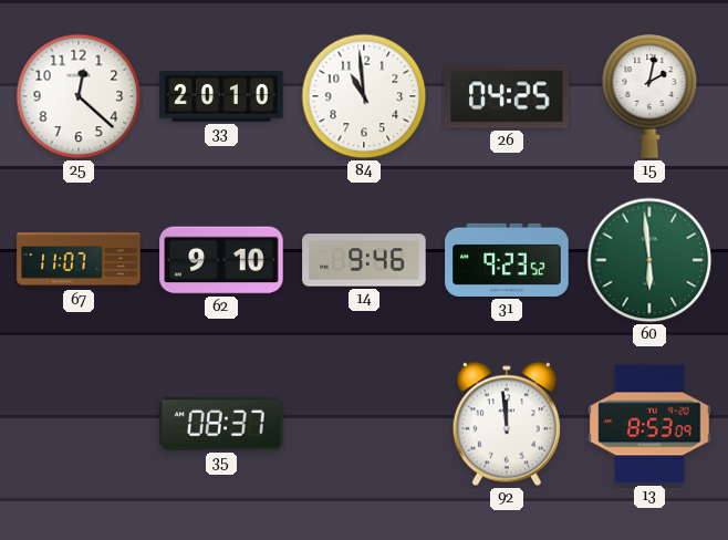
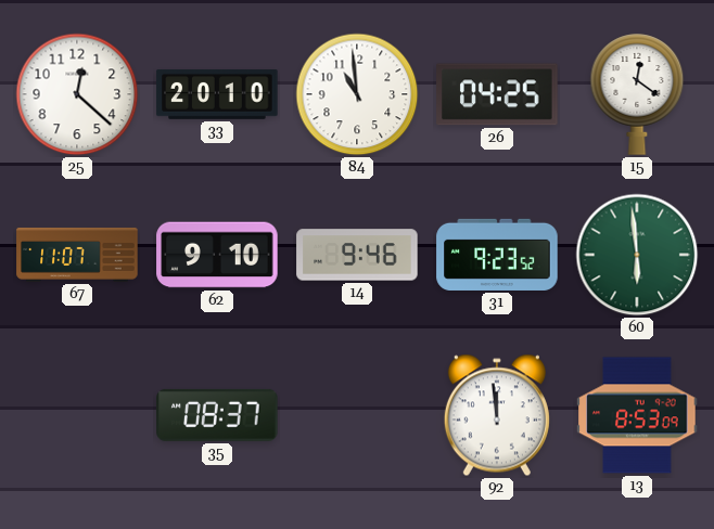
15: 2:02 -> 12:21 (637, 94)
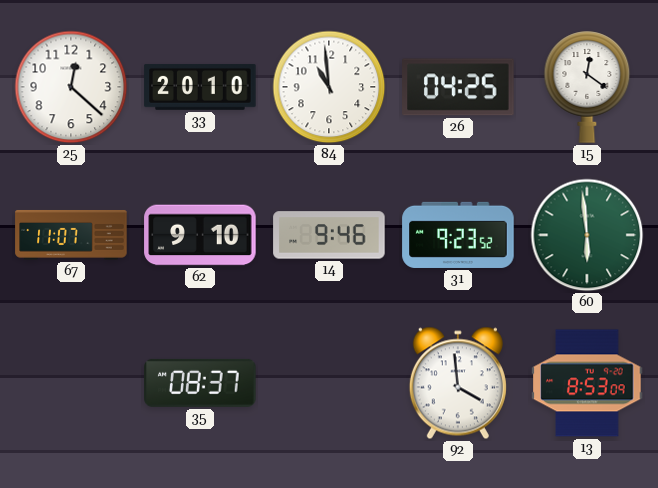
92: 11:59 -> 3:59 (458, 383)
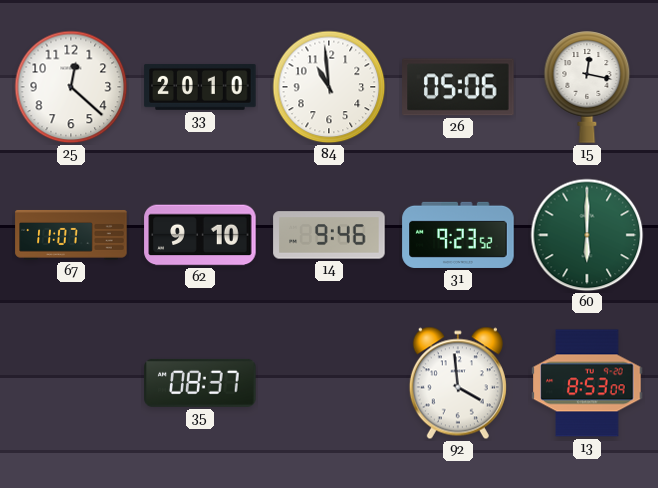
26: 04:25 -> 05:06 (458, 87)
15: 12:21 -> 12:17 (587, 87)
60: 5:59 -> 6:00 (587, 235)
